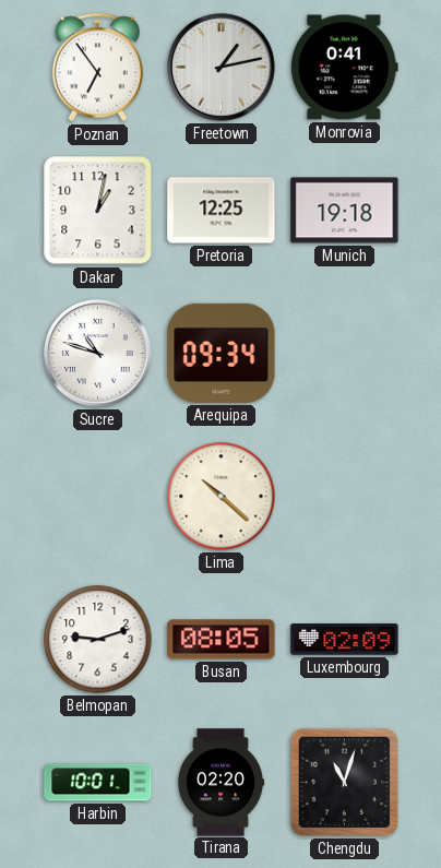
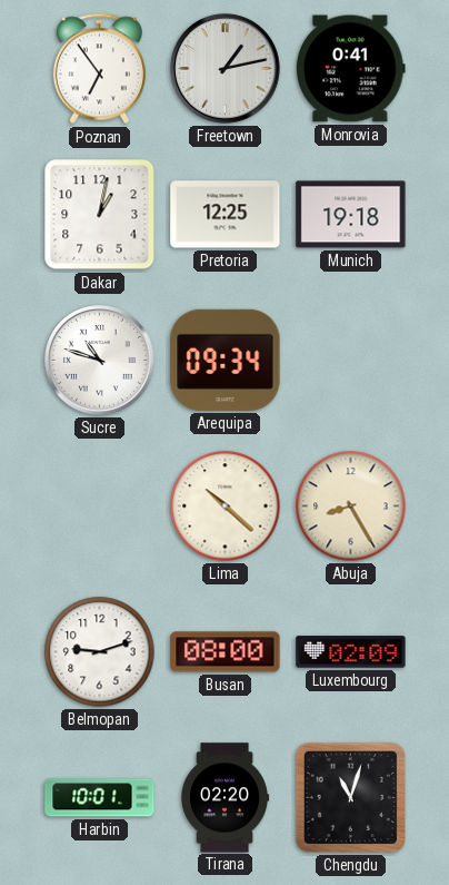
Abuja: none -> 8:25 (351, 507)
Busan: 08:05 -> 08:00 (226, 652)
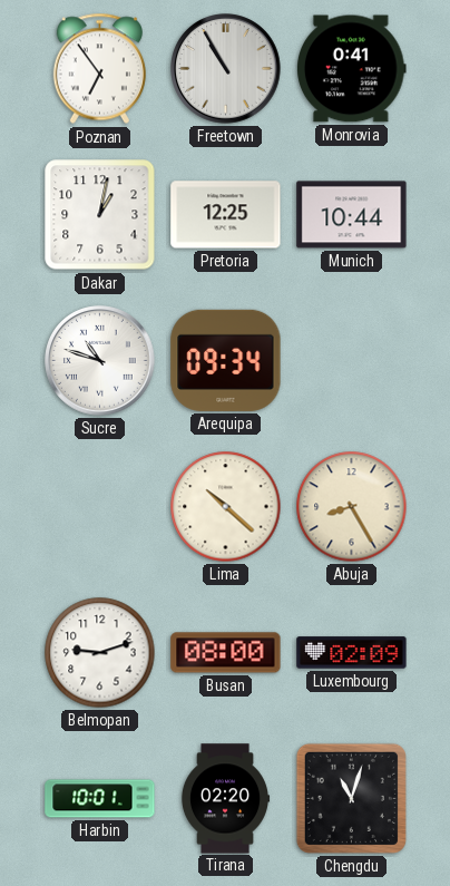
Freetown: 1:13 -> 10:55 (226, 69)
Munich: 19:18 -> 10:44 (352, 215)
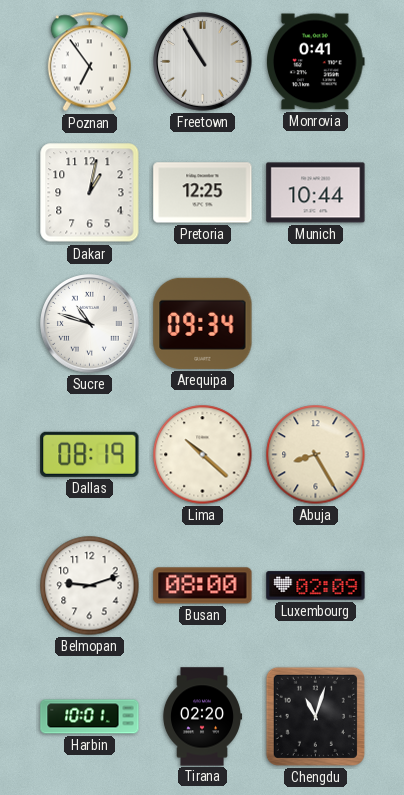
Dallas: none -> 08:19 (90, 454)
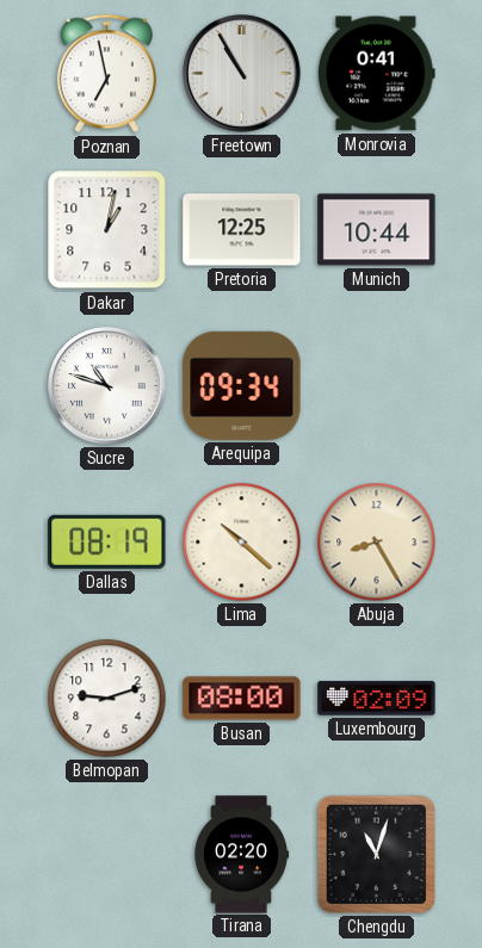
Poznan: 6:54 -> 6:58 (106, 74)
Harbin: 10:01 -> none (90, 717)
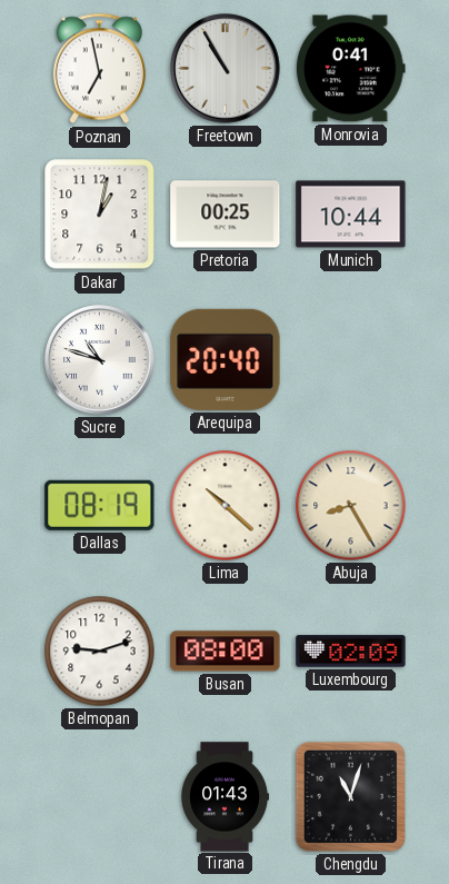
Pretoria: 12:25 -> 00:25 (226, 215)
Arequipa: 09:34 -> 20:40 (226, 359)
Tirana: 02:20 -> 01:43 (225, 797)
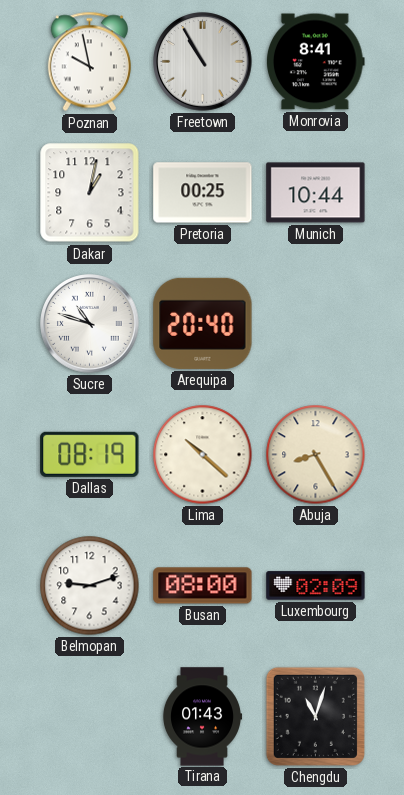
Poznan: 6:58 -> 9:58 (89, 62)
Monrovia: 0:41 -> 8:41 (316, 62)
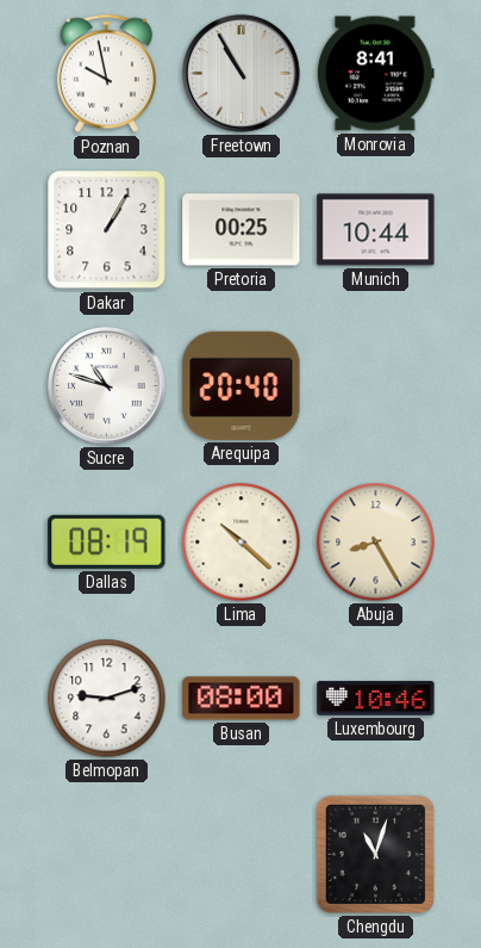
Dakar: 1:02 -> 1:05 (107, 230)
Luxembourg: 02:09 -> 10:46 (376, 699)
Tirana: 01:43 -> none (202, 717)
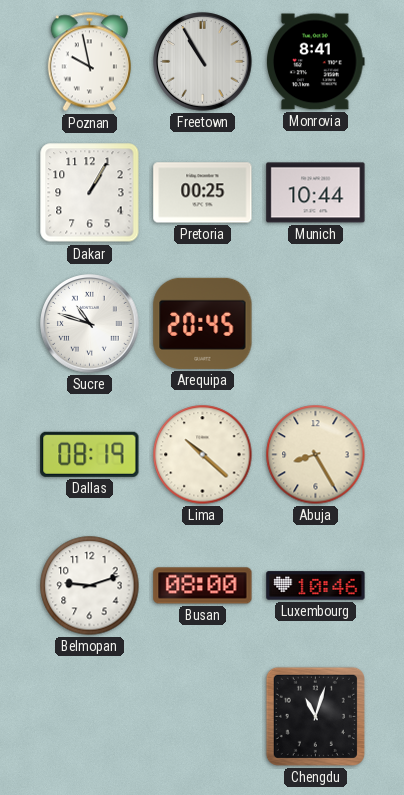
Arequipa: 20:40 -> 20:45 (203, 323)
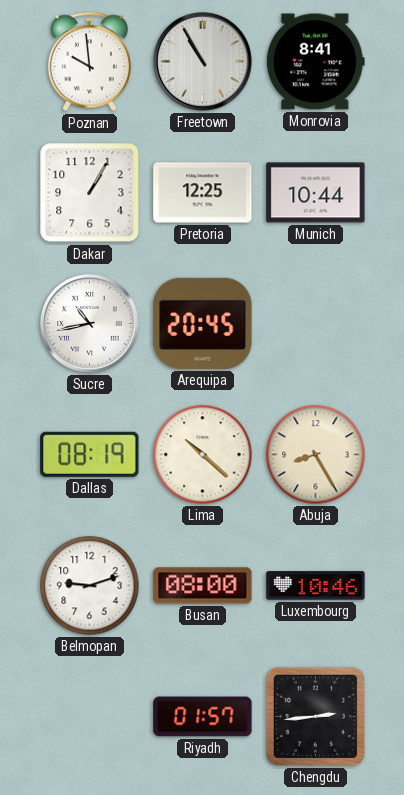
Poznan: 9:58 -> 9:59 (89, 62)
Pretoria: 00:25 -> 12:25 (203, 193)
Sucre: 10:48 -> 10:43 (90, 324)
Riyadh: none -> 01:57 (203, 717)
Chengdu: 11:03 -> 2:44 (315, 716)
